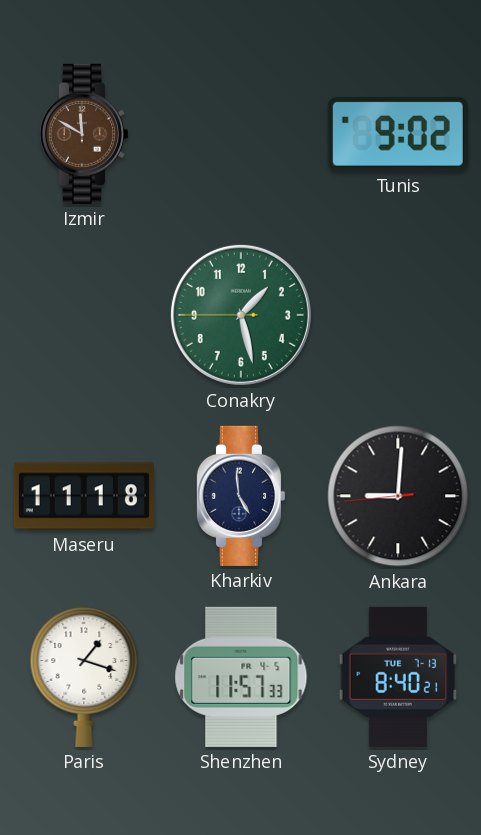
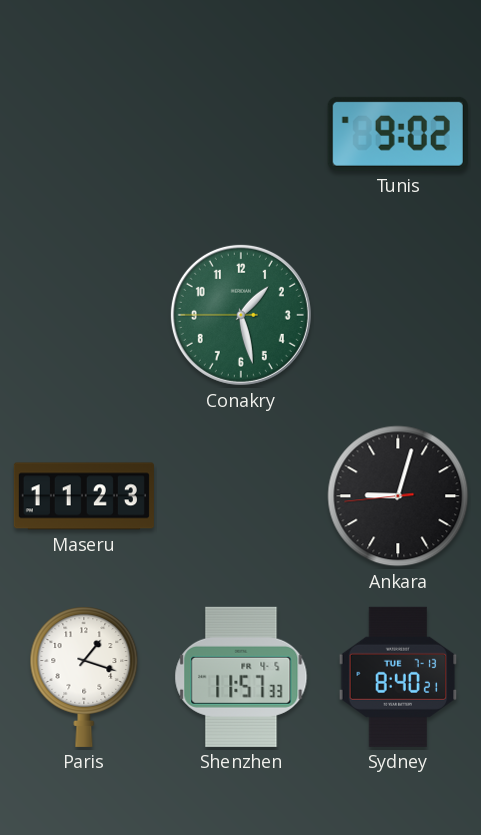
Izmir: 11:50 -> none (83, 134)
Maseru: 11:18 -> 11:23 (84, 496)
Kharkiv: 4:59 -> none (240, 496)
Ankara: 9:00 -> 9:02 (398, 496)
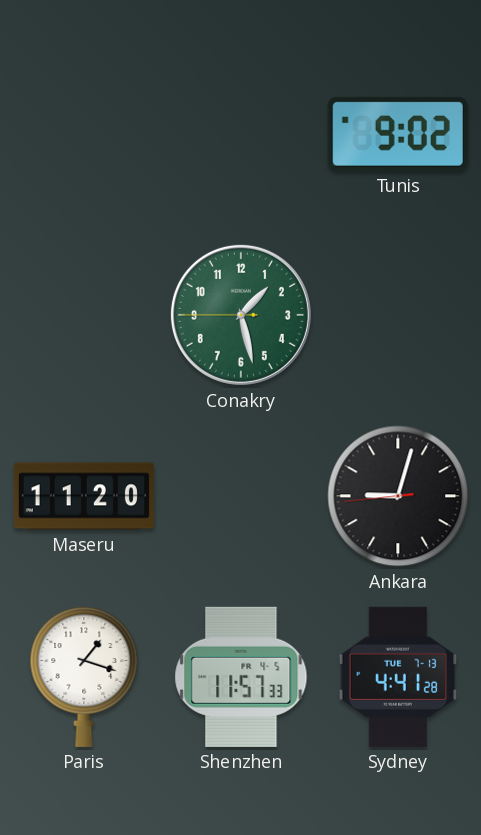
Maseru: 11:23 -> 11:20 (84, 496)
Sydney: 8:40 -> 4:41 (398, 677)
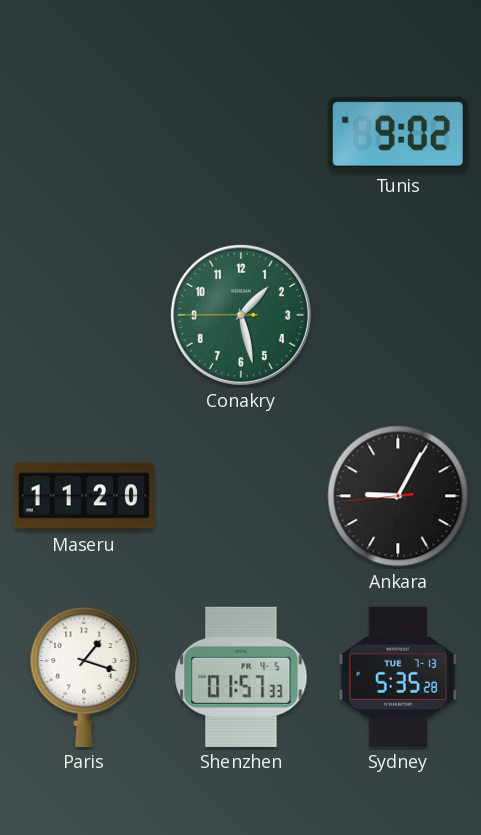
Ankara: 9:02 -> 9:04 (398, 496)
Shenzhen: 11:57 -> 01:57 (241, 677)
Sydney: 4:41 -> 5:35 (398, 677)
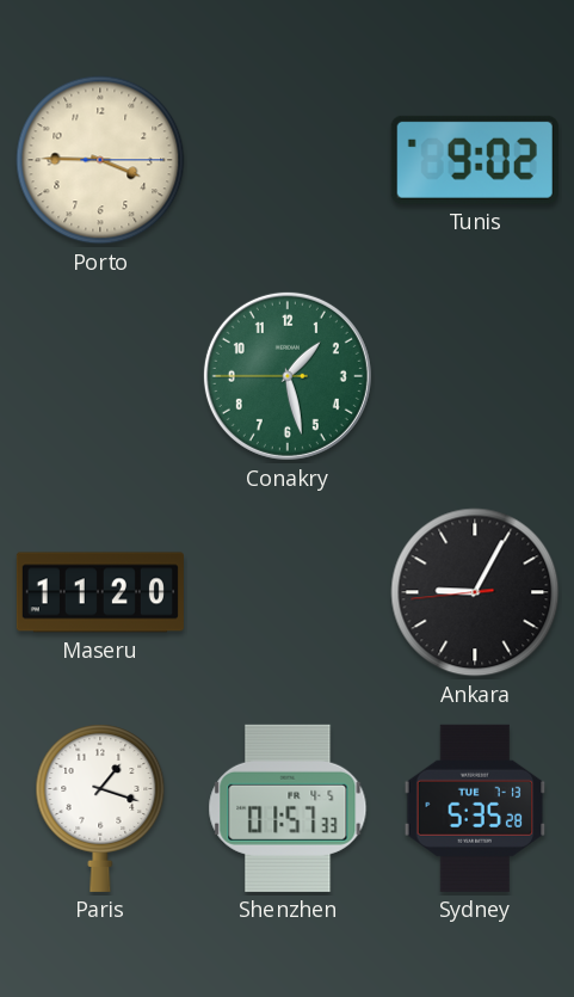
Porto: none -> 3:45 (100, 160)
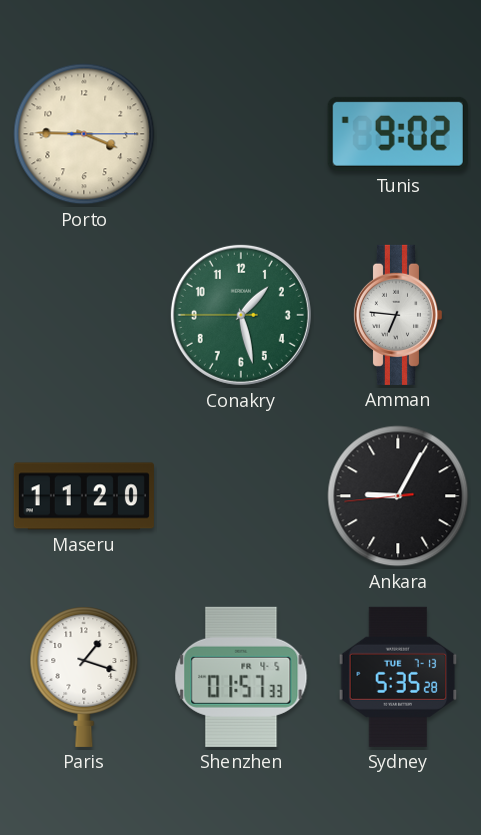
Amman: none -> 6:46 (397, 315)
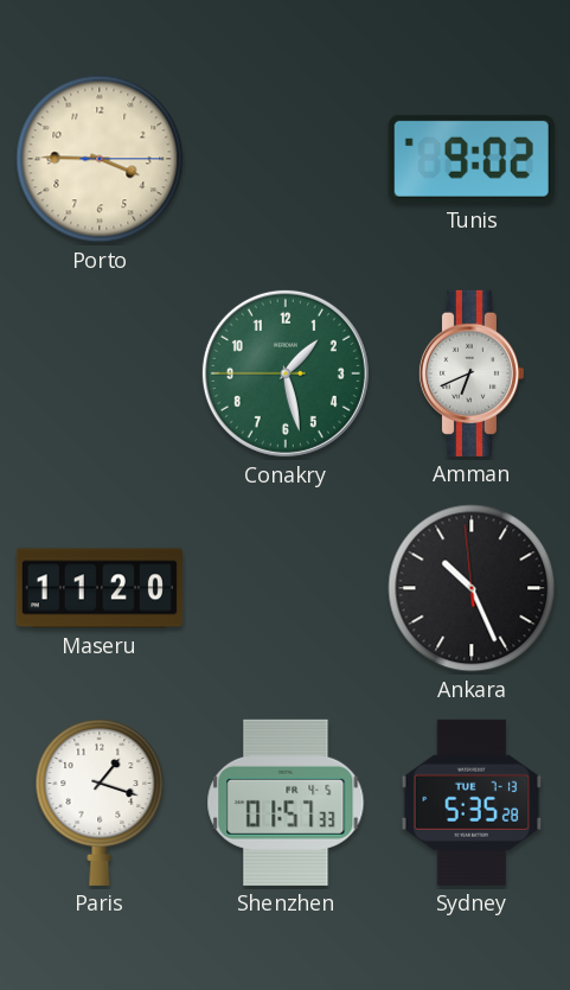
Amman: 6:46 -> 6:41 (470, 373)
Ankara: 9:04 -> 10:25 (472, 588)
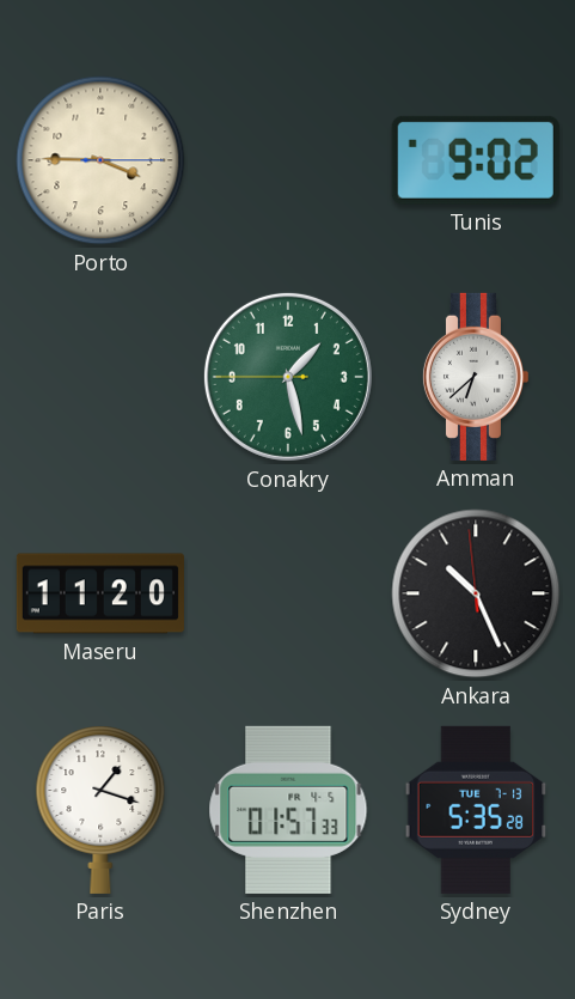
Amman: 6:41 -> 6:38 (475, 377)
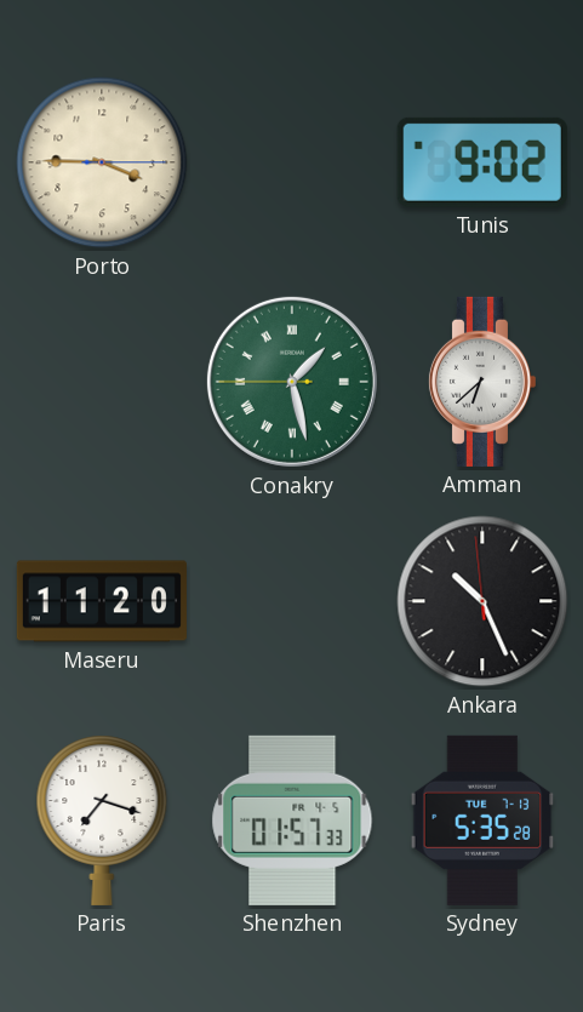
Conakry numerals: Arabic -> Roman (292, 382)
Paris: 1:18 -> 7:18 (102, 821)
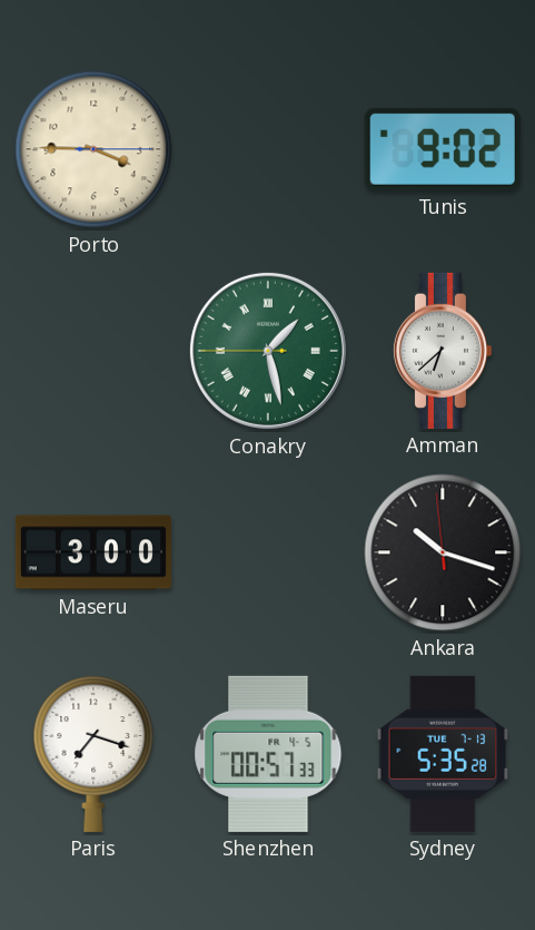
Maseru: 11:20 -> 3:00 (93, 552)
Ankara: 10:25 -> 10:17 (443, 552)
Shenzhen: 01:57 -> 00:57 (268, 754)
